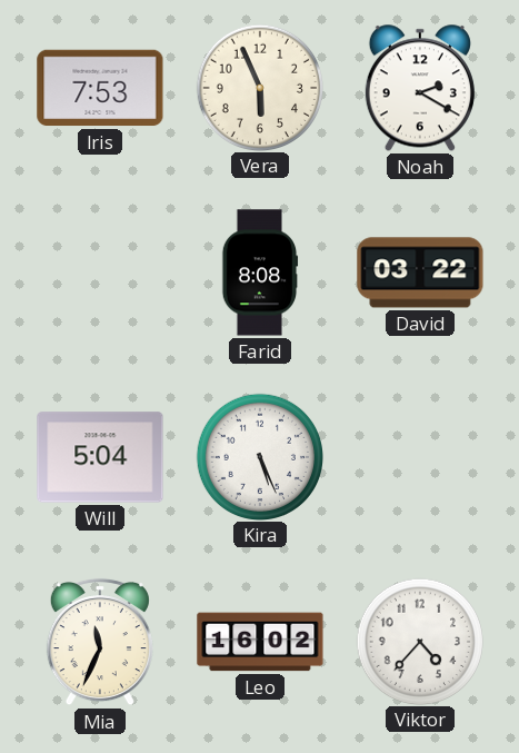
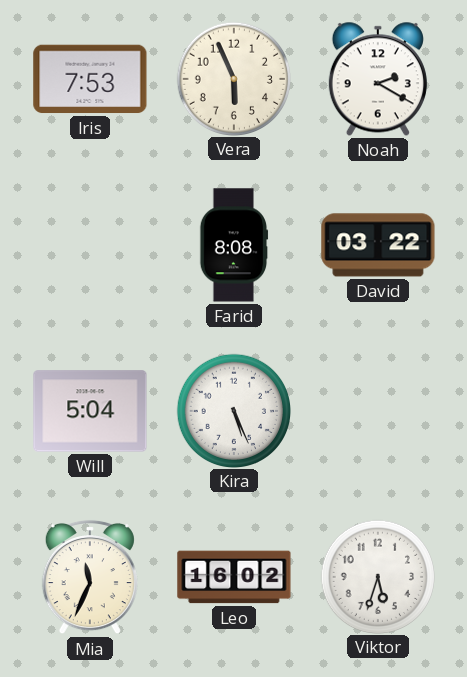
Viktor: 4:37 -> 5:33 (377, 576)
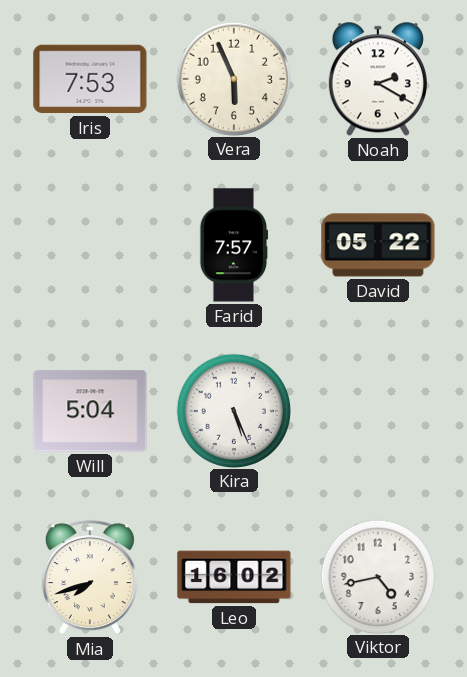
Farid: 8:08 -> 7:57 (234, 245)
David: 03:22 -> 05:22 (378, 245)
Mia: 11:34 -> 7:42 (90, 577)
Viktor: 5:33 -> 4:43 (377, 576)
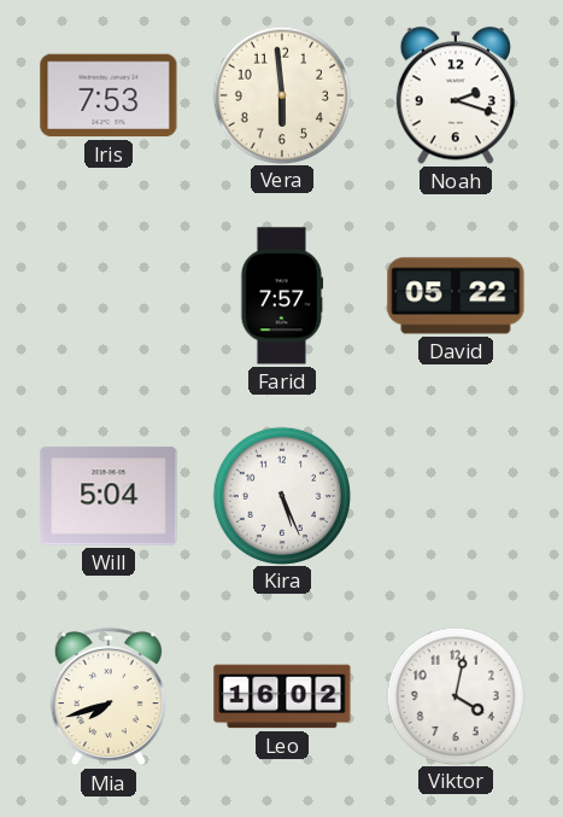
Vera: 5:56 -> 5:59 (281, 94)
Noah: 2:20 -> 2:18 (456, 95)
Viktor: 4:43 -> 4:02 (454, 695)
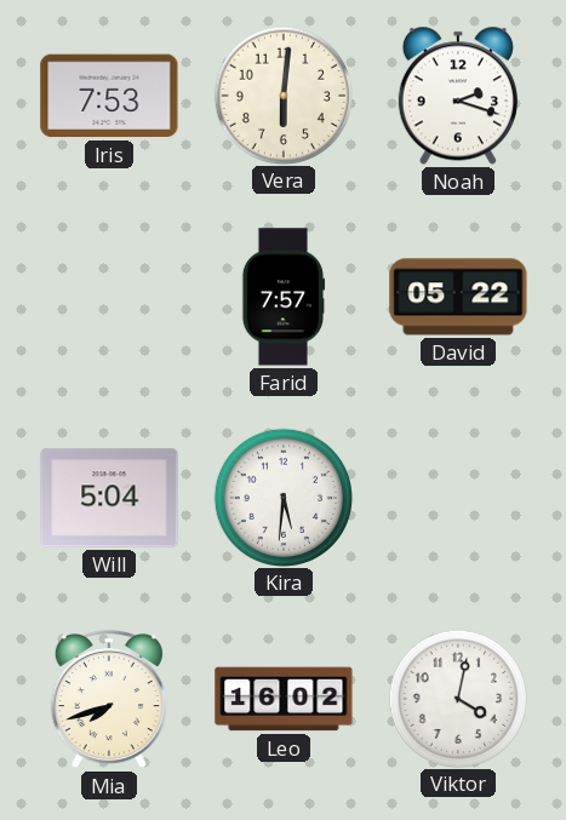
Vera: 5:59 -> 6:01 (282, 94)
Kira: 5:26 -> 5:31 (282, 497)
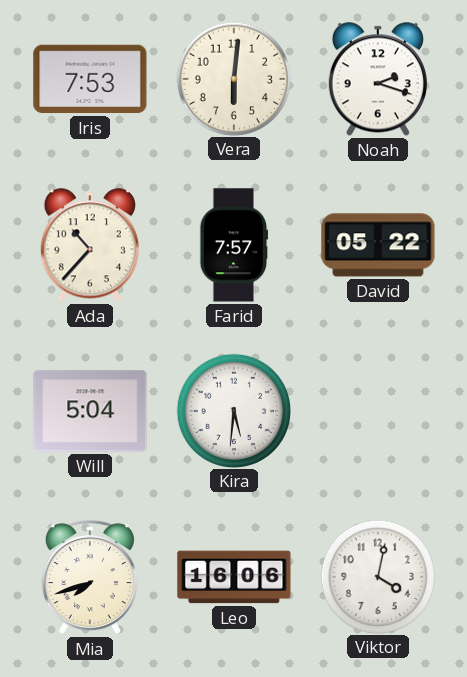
Ada: none -> 10:37 (90, 245)
Leo: 16:02 -> 16:06 (234, 577)
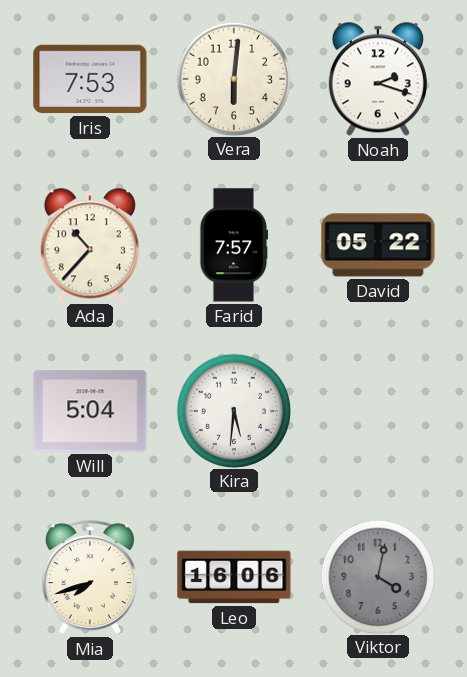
Viktor dial: white -> grey (377, 576)
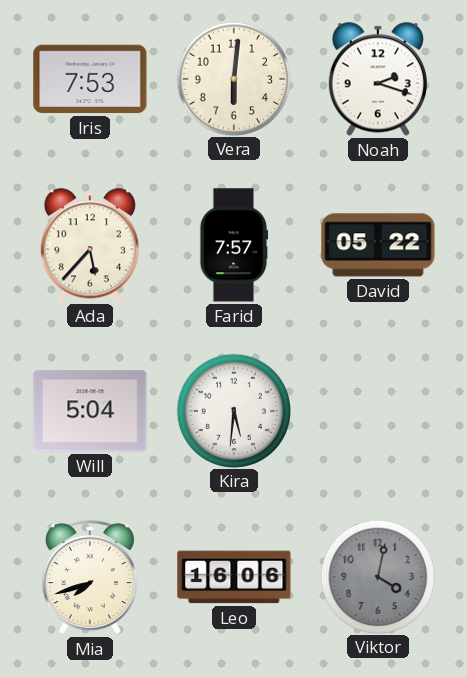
Ada: 10:37 -> 5:37 (90, 245)
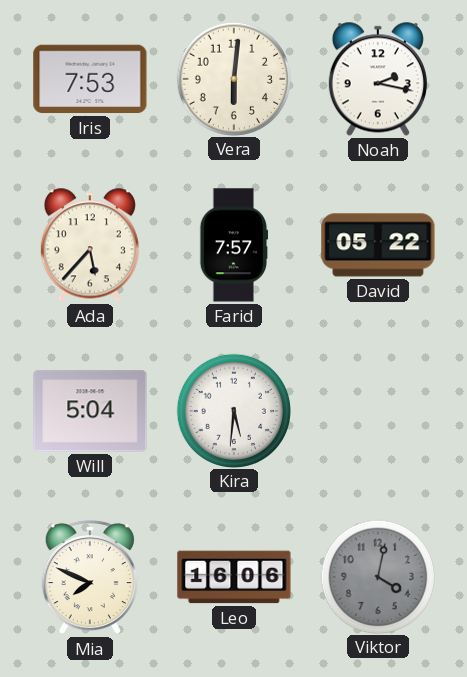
Noah: 2:18 -> 2:17 (378, 79)
Mia: 7:42 -> 7:49 (90, 577)
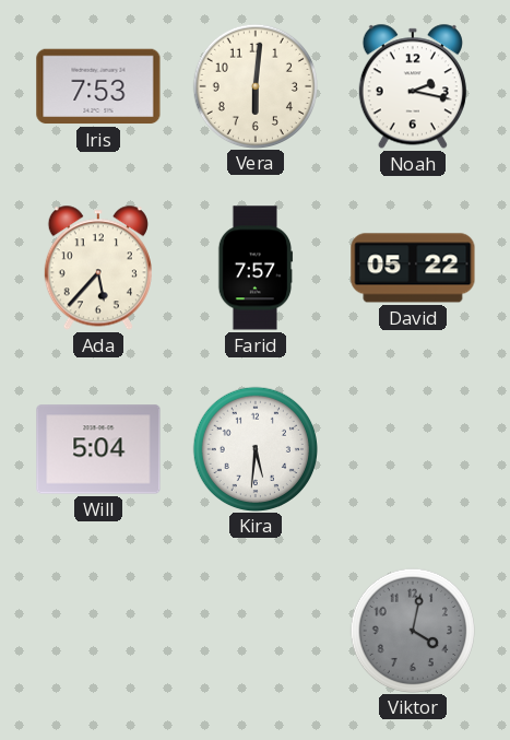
Mia: 7:49 -> none (90, 577)
Leo: 16:06 -> none (234, 577)
